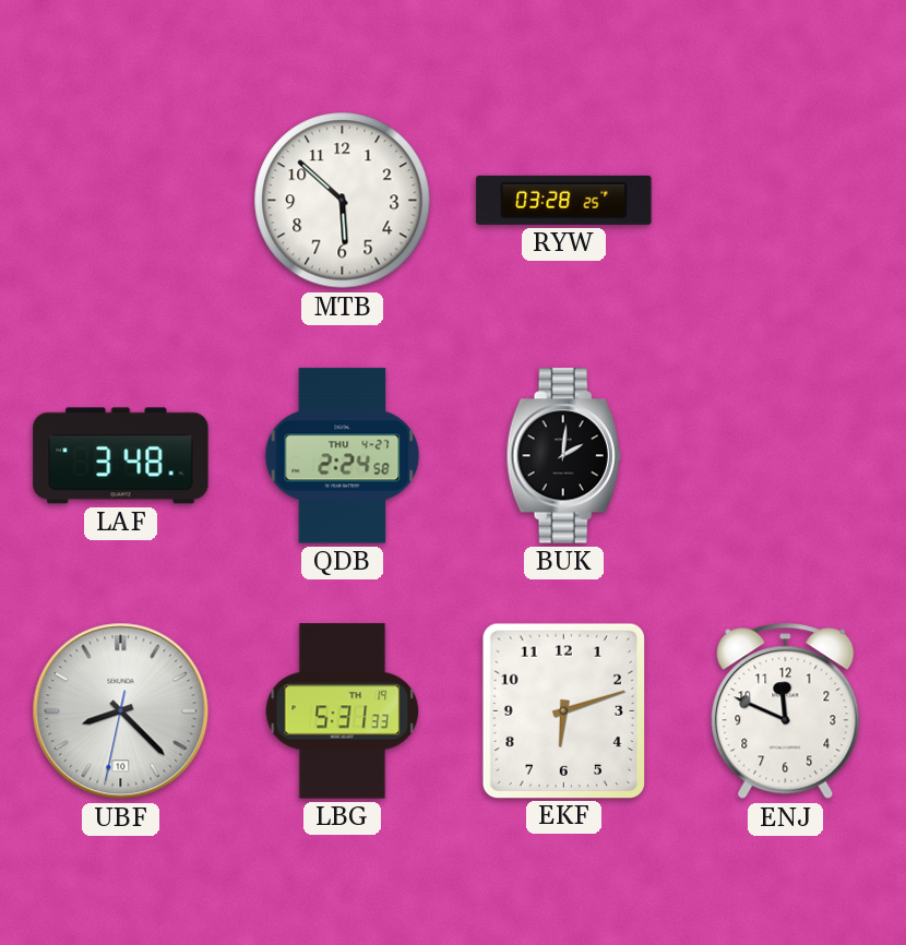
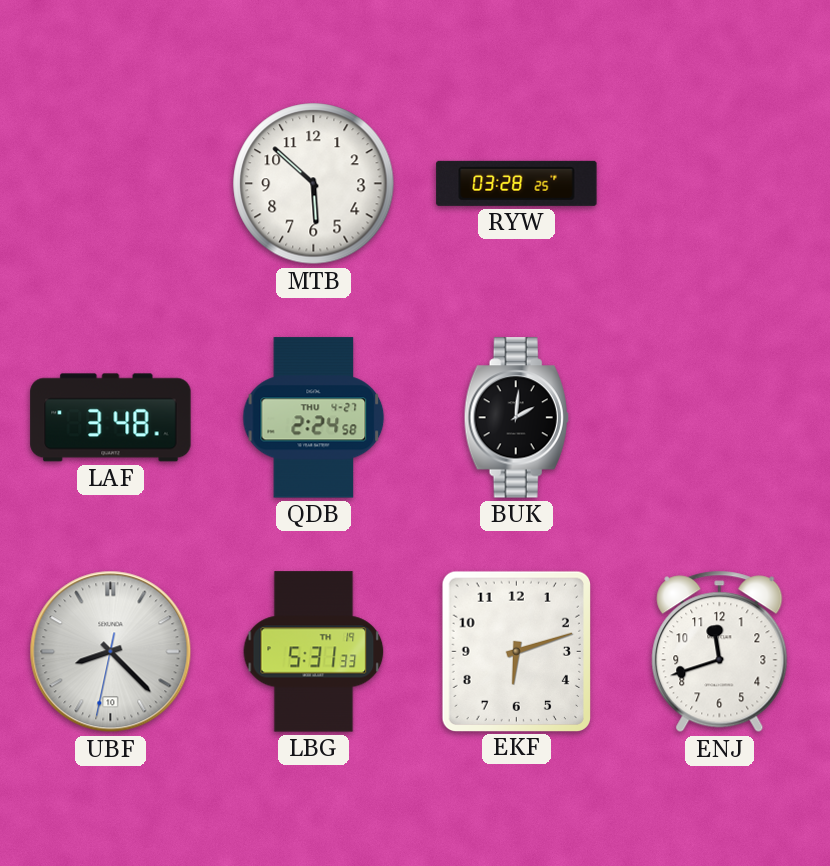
ENJ: 11:49 -> 11:42 (720, 652)
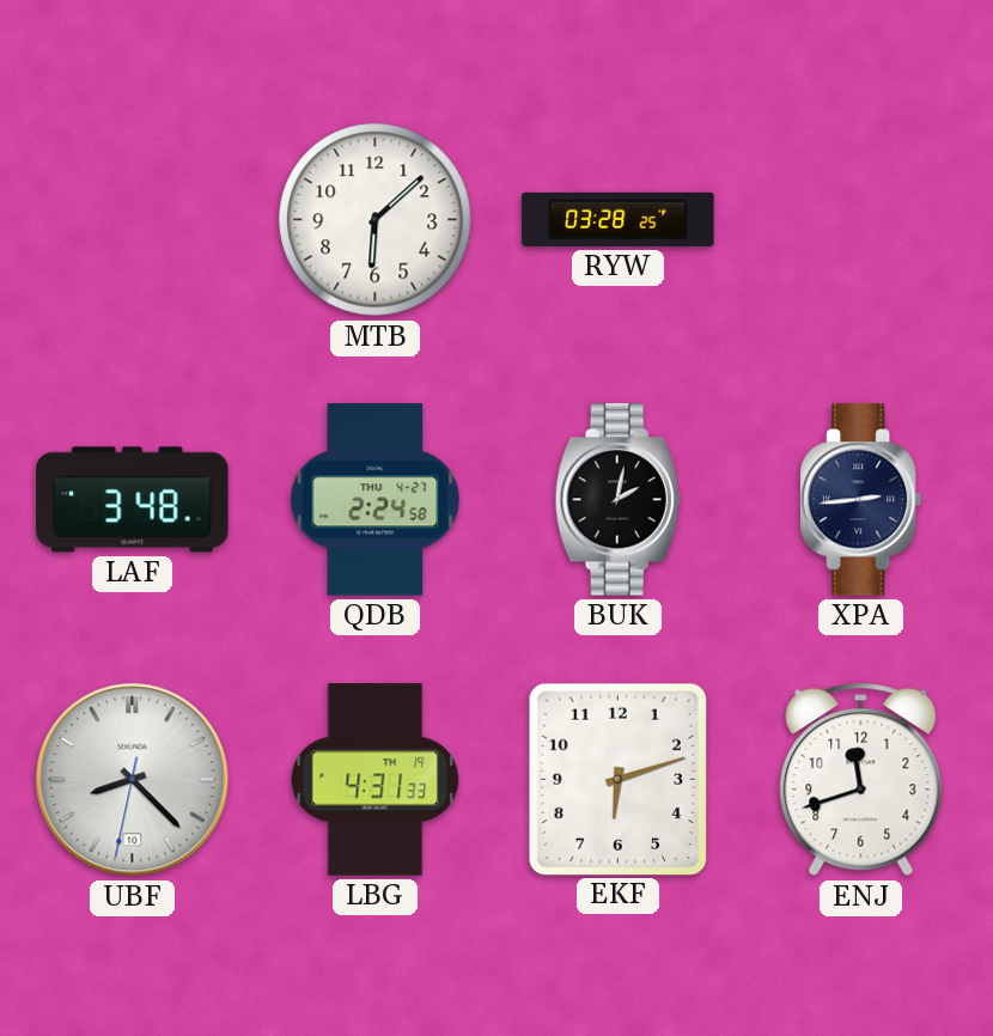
MTB: 5:52 -> 6:08 (376, 220)
BUK: 2:01 -> 2:02 (617, 500)
XPA: none -> 2:44 (861, 500)
LBG: 5:31 -> 4:31 (376, 780)
